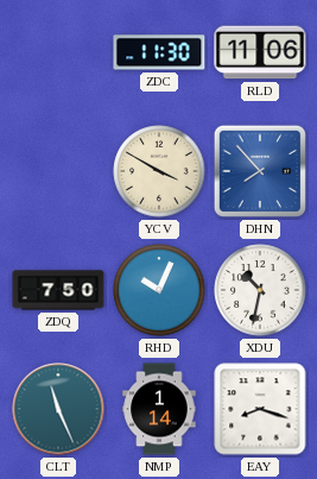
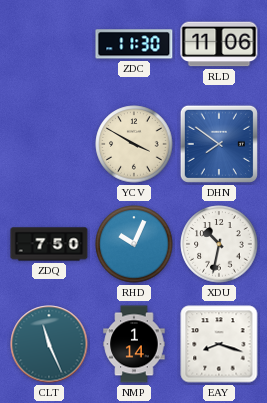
DHN: 7:53 -> 7:51 (219, 144)
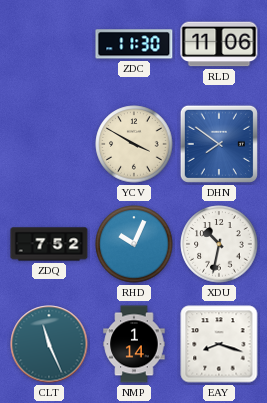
ZDQ: 7:50 -> 7:52 (49, 244)
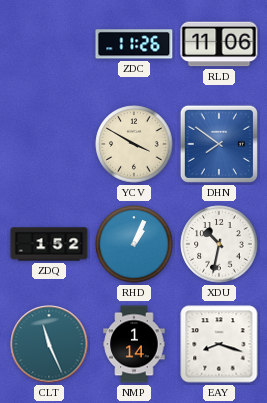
ZDC: 11:30 -> 11:26 (134, 44)
ZDQ: 7:52 -> 1:52 (49, 244)
RHD: 10:04 -> 1:04 (134, 244)
